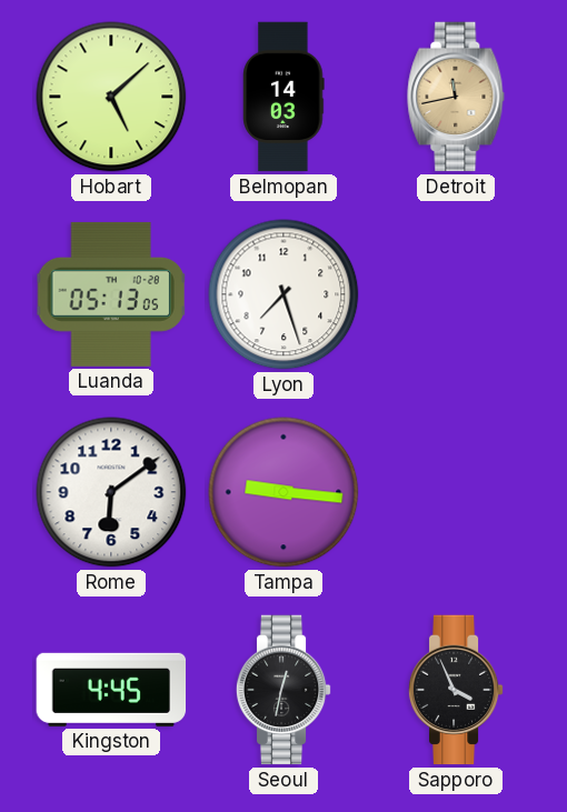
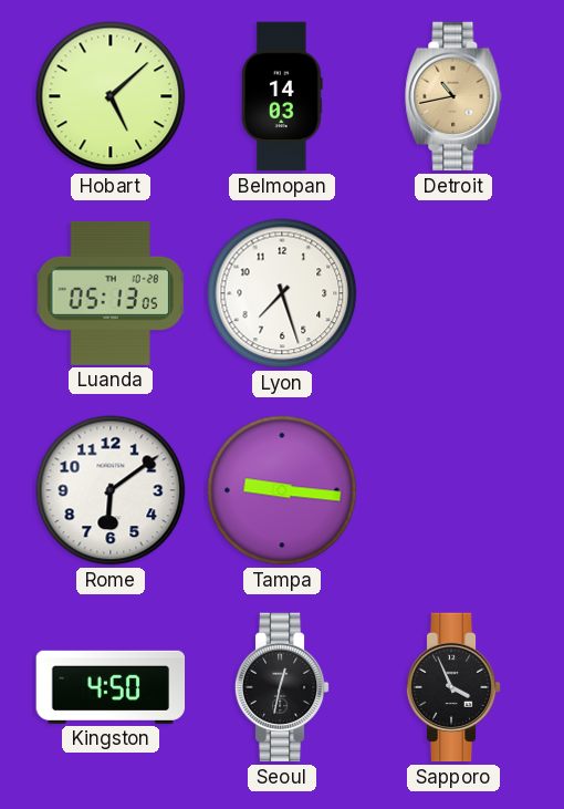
Detroit: 11:43 -> 10:43 (453, 96)
Kingston: 4:45 -> 4:50 (111, 687)
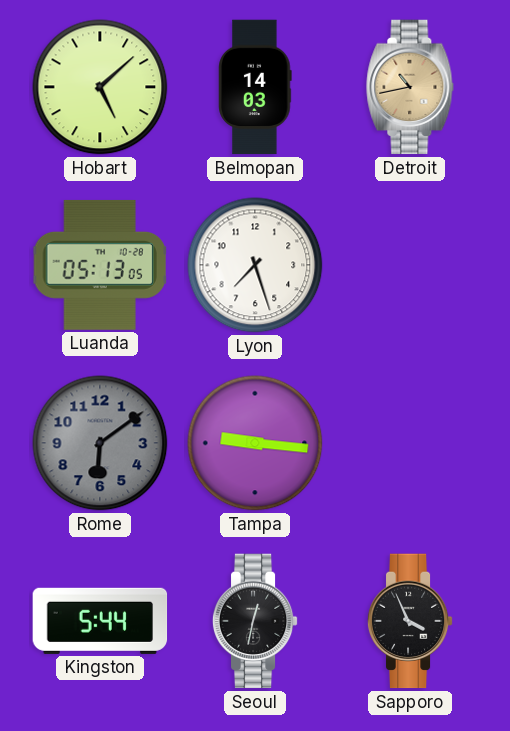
Rome dial: white -> grey (100, 443)
Kingston: 4:50 -> 5:44 (100, 621)
